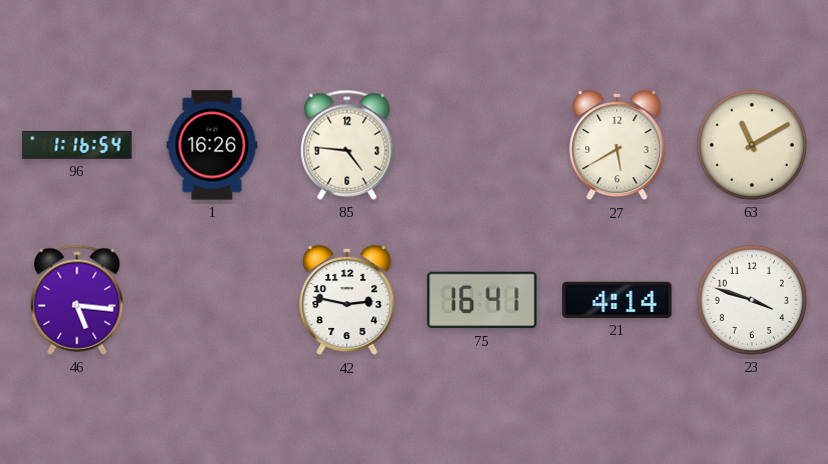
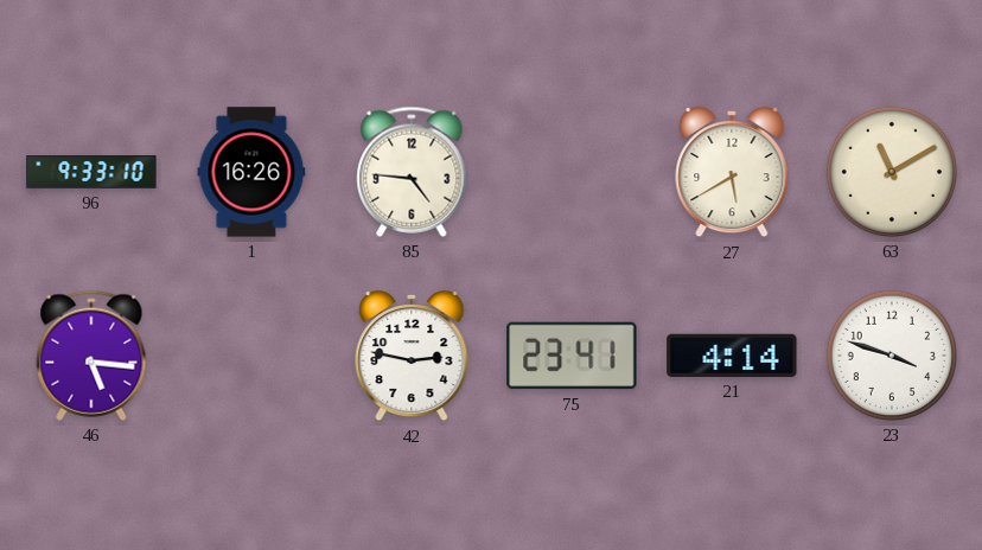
96: 1:16 -> 9:33 (91, 172)
75: 16:41 -> 23:41 (572, 356)
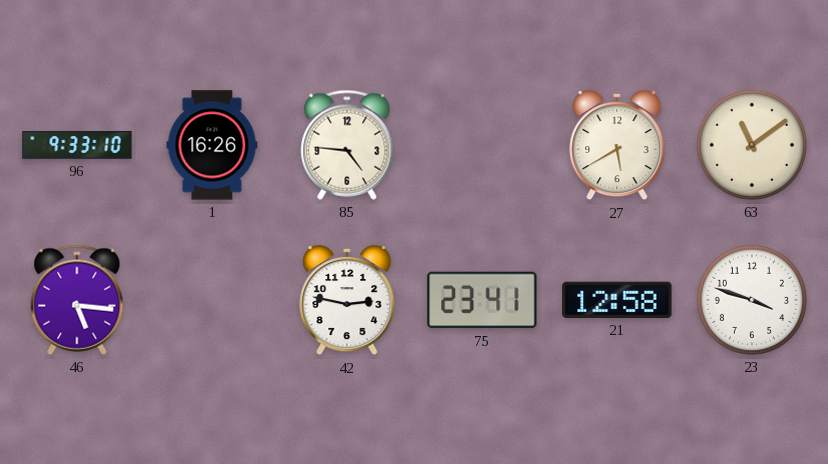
63: 11:10 -> 11:09 (752, 145)
21: 4:14 -> 12:58 (617, 300)
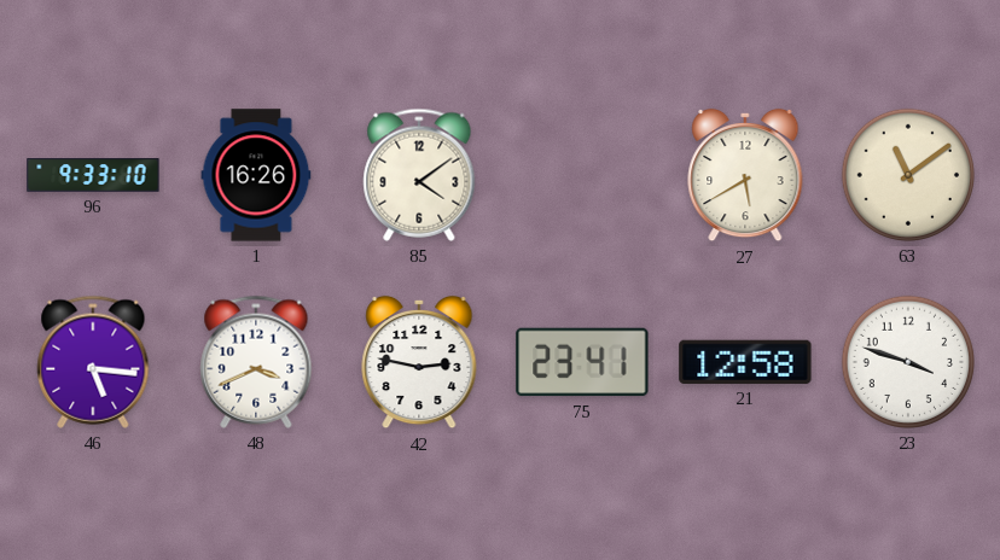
85: 4:46 -> 4:09 (419, 175)
48: none -> 3:41 (256, 362)
